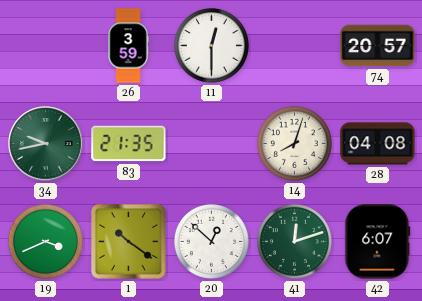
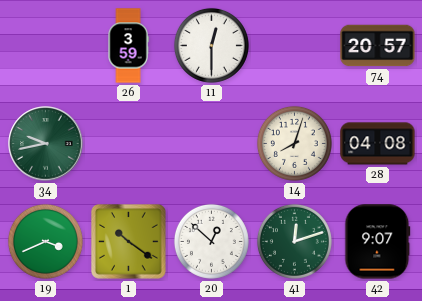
83: 21:35 -> none (129, 144)
42: 6:07 -> 9:07 (378, 242)
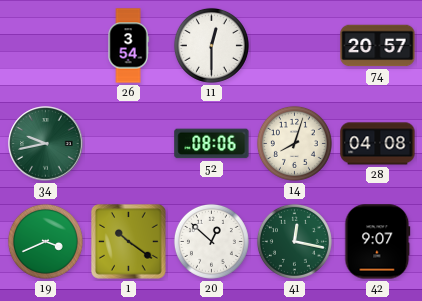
26: 3:59 -> 3:54 (128, 46)
52: none -> 08:06 (212, 144)
41: 12:12 -> 12:17 (294, 241)
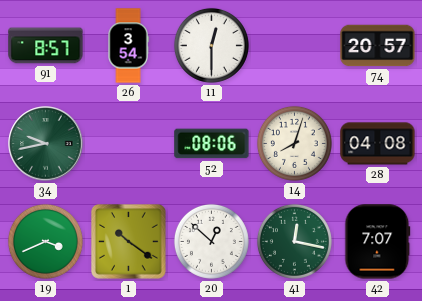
91: none -> 8:57 (46, 46)
42: 9:07 -> 7:07 (378, 242)
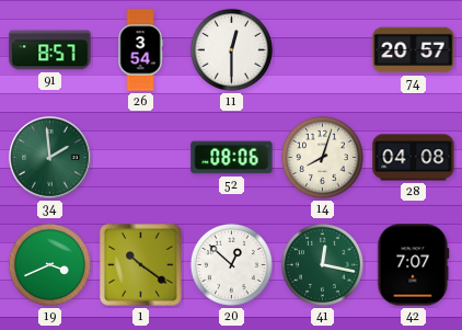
34: 9:43 -> 1:59 (50, 158)
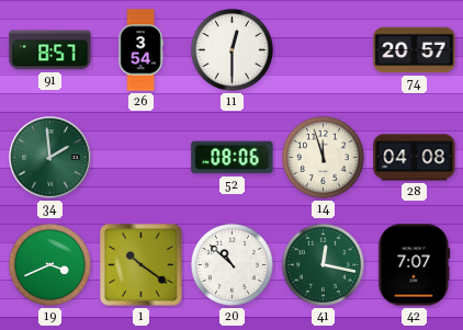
14: 8:03 -> 11:57 (323, 157)
20: 12:52 -> 10:52 (231, 264)
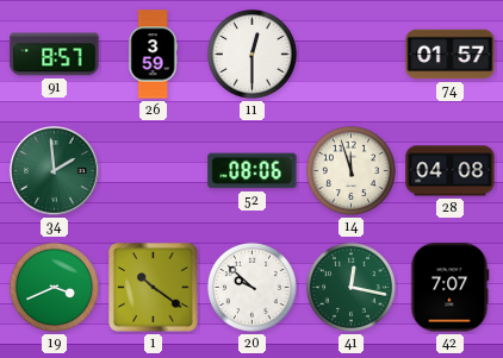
26: 3:54 -> 3:59 (153, 55)
74: 20:57 -> 01:57 (451, 55)
20: 10:52 -> 9:52 (251, 287)
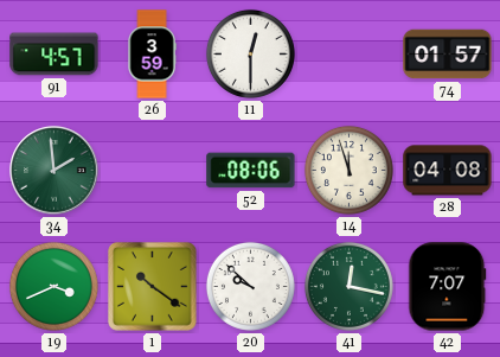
91: 8:57 -> 4:57 (55, 55)
